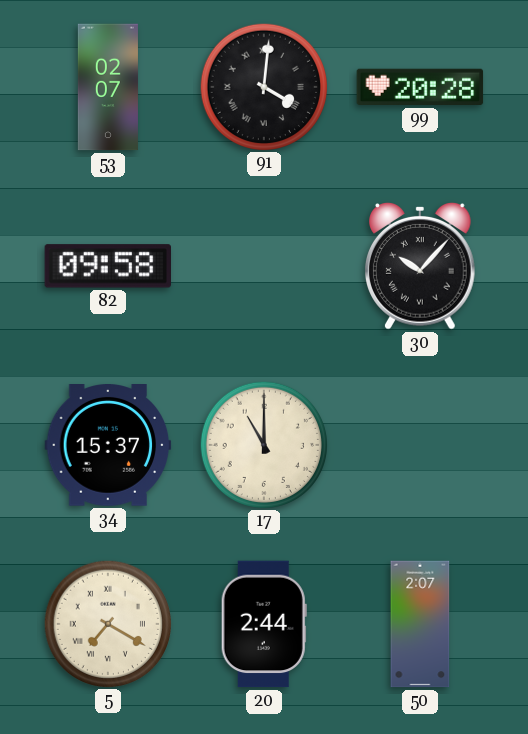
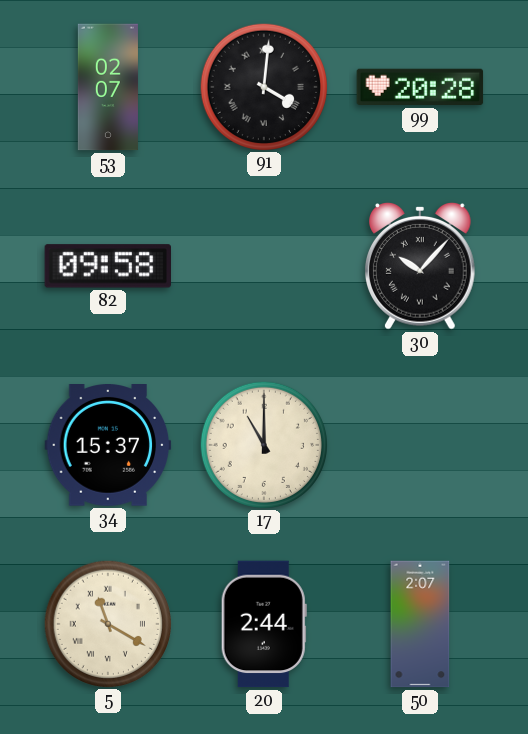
5: 7:20 -> 11:20 (107, 623)
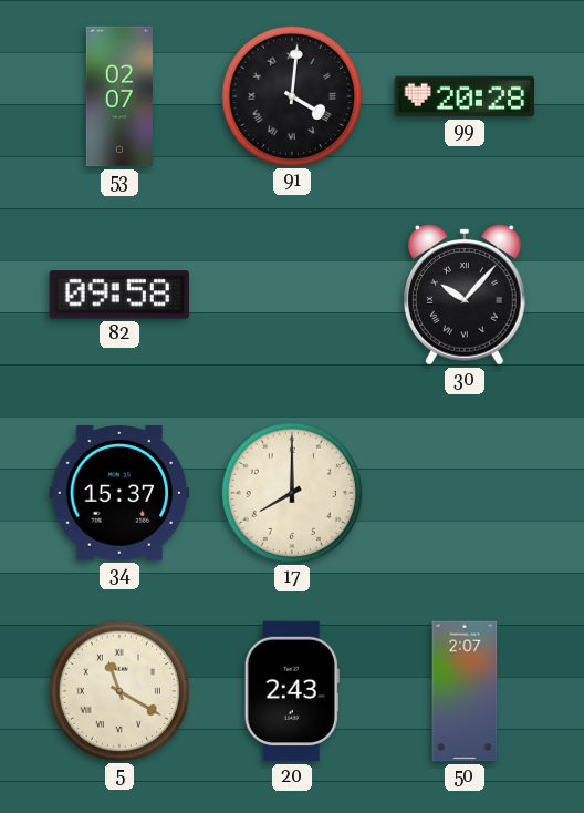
17: 11:00 -> 8:00 (291, 492)
20: 2:44 -> 2:43 (292, 691)
